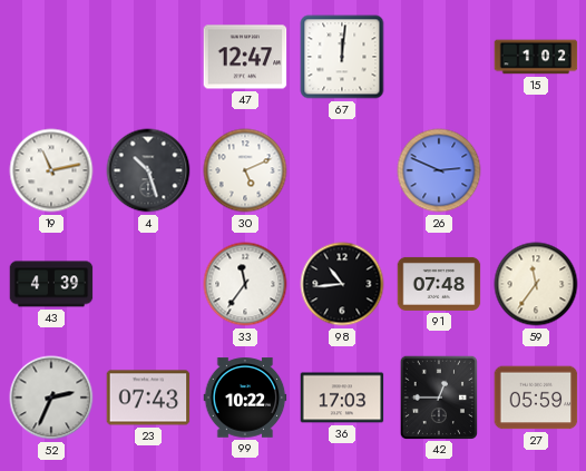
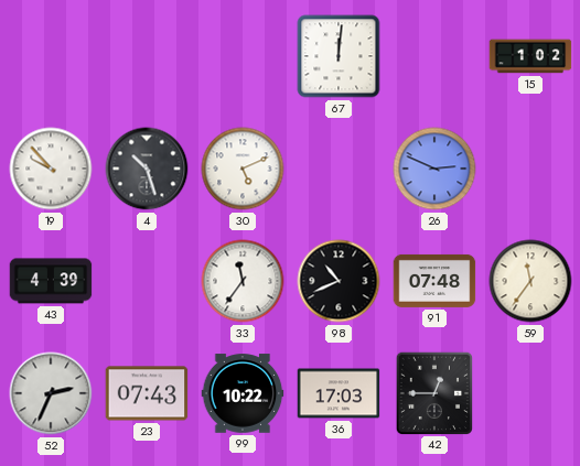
47: 12:47 -> none (245, 57)
19: 11:13 -> 9:53 (51, 169)
98: 10:44 -> 10:41 (339, 281)
27: 05:59 -> none (536, 398)
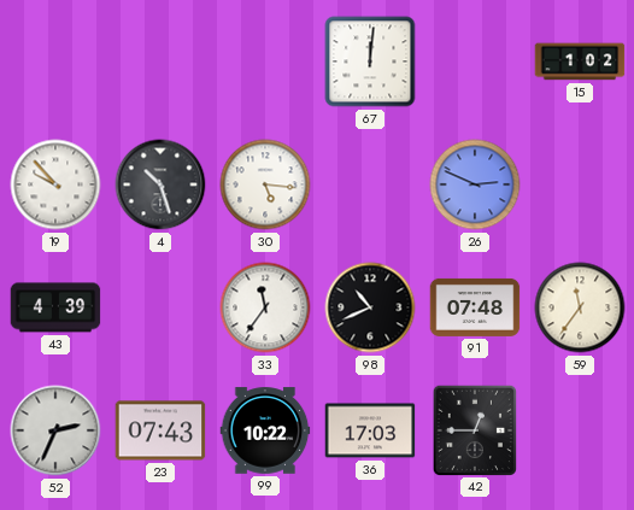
30: 5:11 -> 5:16 (265, 184)
